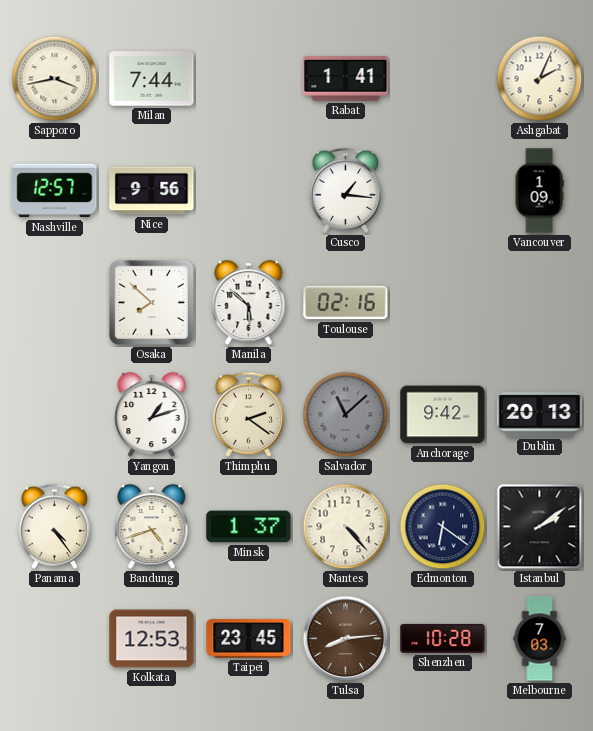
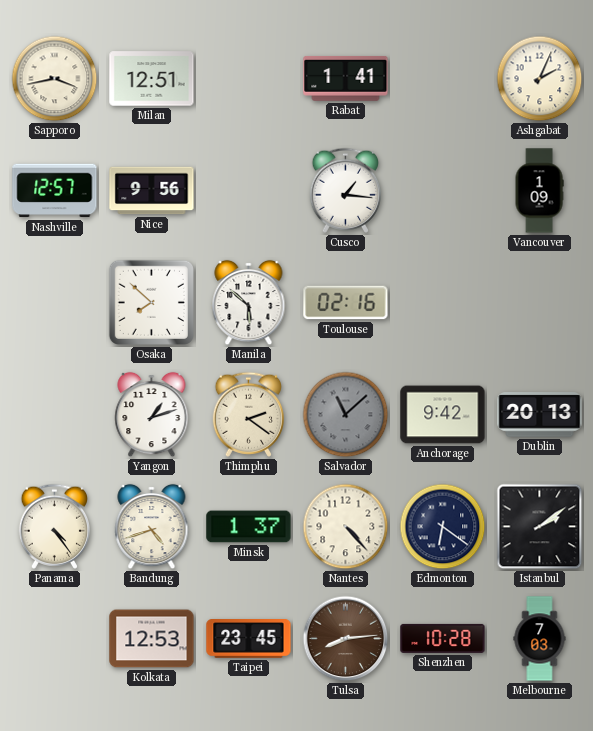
Milan: 7:44 -> 12:51 (152, 79)
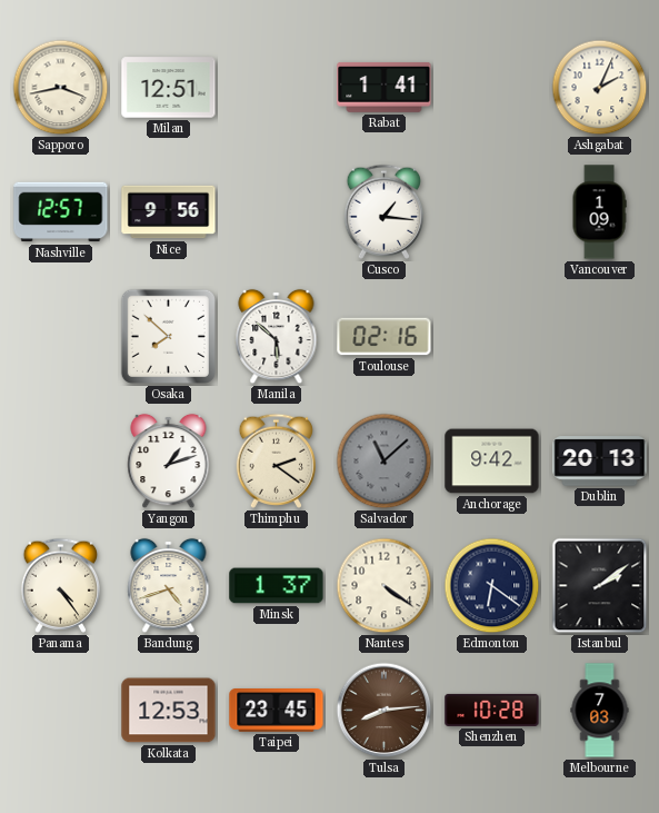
Nantes: 4:23 -> 4:21 (385, 586)
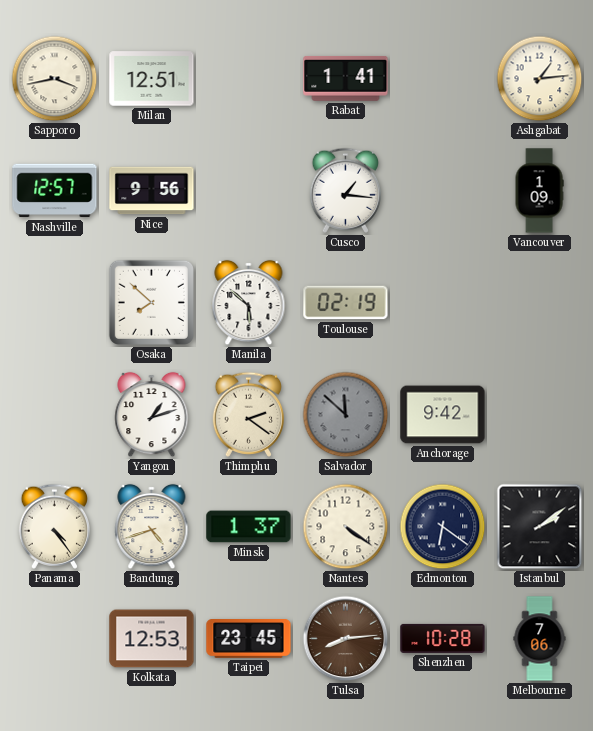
Ashgabat: 2:04 -> 1:14 (540, 79)
Toulouse: 02:16 -> 02:19 (346, 303)
Salvador: 11:08 -> 11:52 (346, 415)
Dublin: 20:13 -> none (600, 462)
Melbourne: 7:03 -> 7:06 (540, 639)
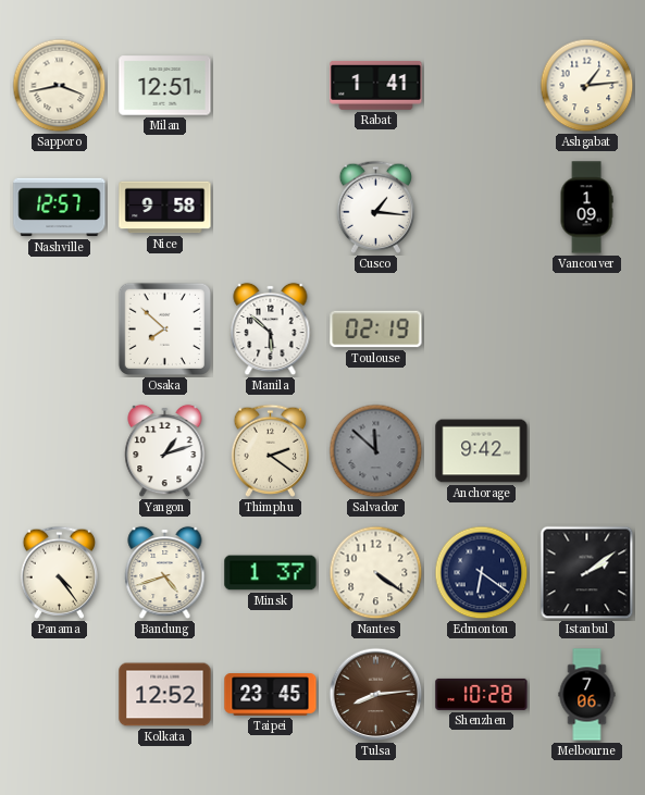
Nice: 9:56 -> 9:58 (165, 208)
Kolkata: 12:53 -> 12:52 (165, 695)
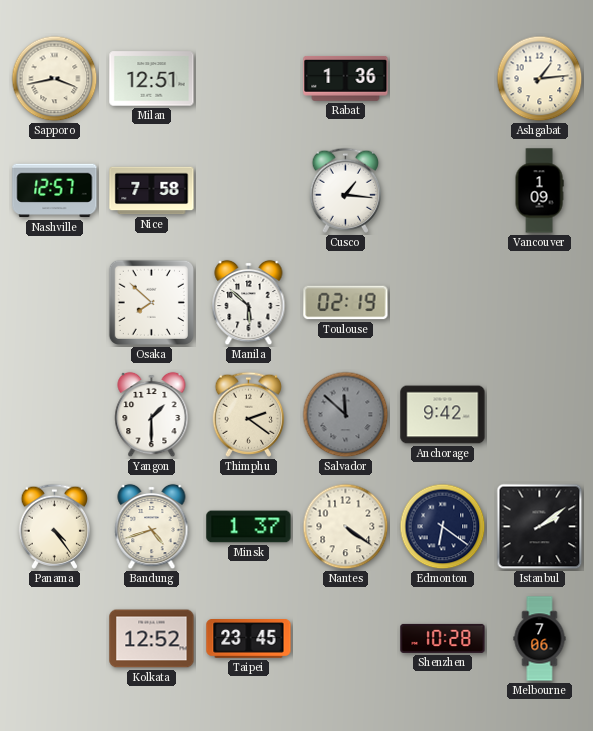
Rabat: 1:41 -> 1:36 (346, 78)
Nice: 9:58 -> 7:58 (152, 191)
Yangon: 1:12 -> 1:30 (152, 415)
Tulsa: 8:14 -> none (376, 695)
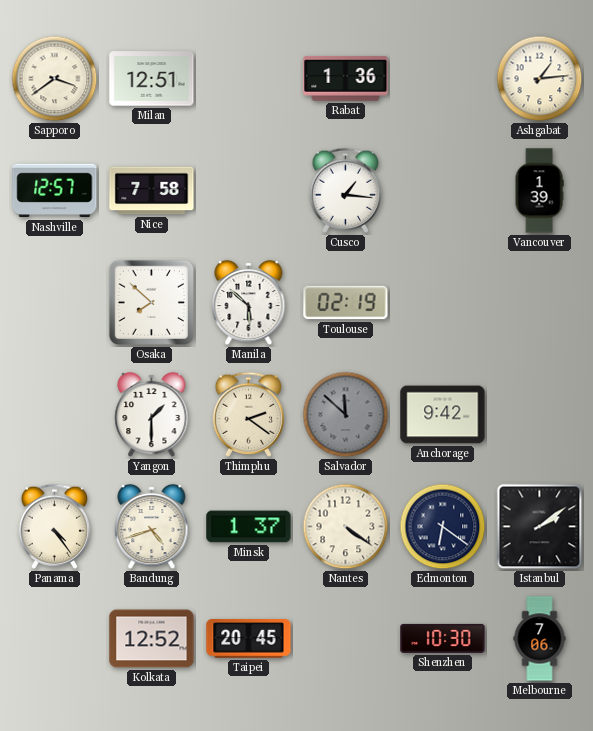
Sapporo: 3:43 -> 3:39 (55, 79)
Vancouver: 1:09 -> 1:39 (539, 191)
Taipei: 23:45 -> 20:45 (249, 639)
Shenzhen: 10:28 -> 10:30 (443, 638)
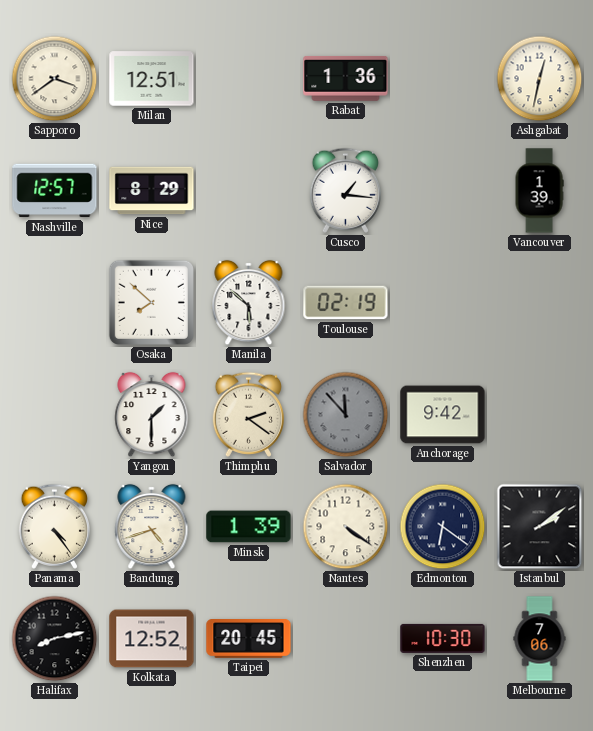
Ashgabat: 1:14 -> 12:32 (540, 79)
Nice: 7:58 -> 8:29 (152, 191)
Salvador: 11:52 -> 11:53 (346, 415)
Minsk: 1:37 -> 1:39 (249, 527)
Halifax: none -> 8:13 (55, 639)
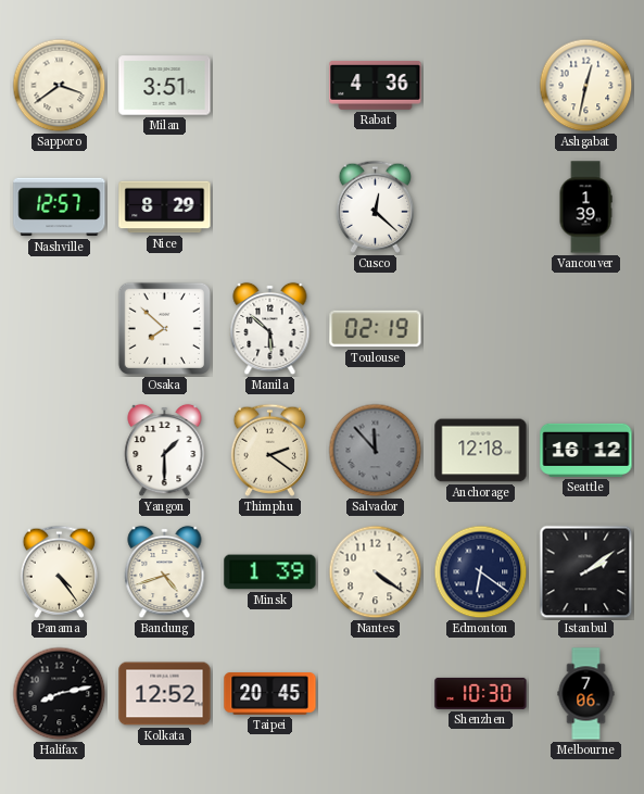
Milan: 12:51 -> 3:51 (165, 86)
Rabat: 1:36 -> 4:36 (376, 85)
Cusco: 1:16 -> 12:22 (376, 206)
Anchorage: 9:42 -> 12:18 (481, 451)
Seattle: none -> 16:12 (586, 450)
